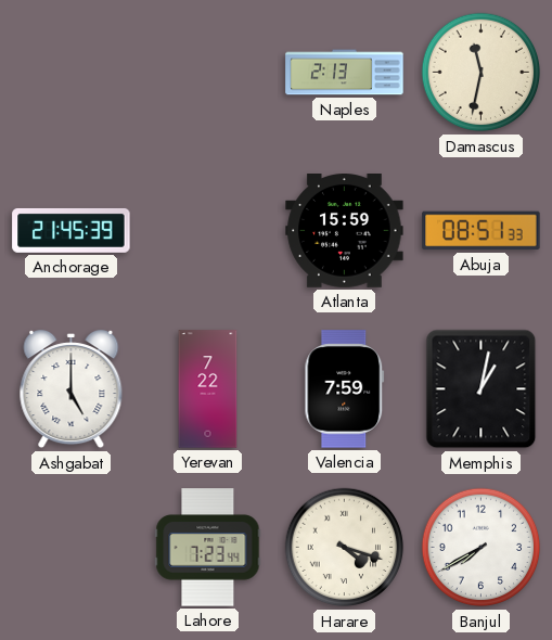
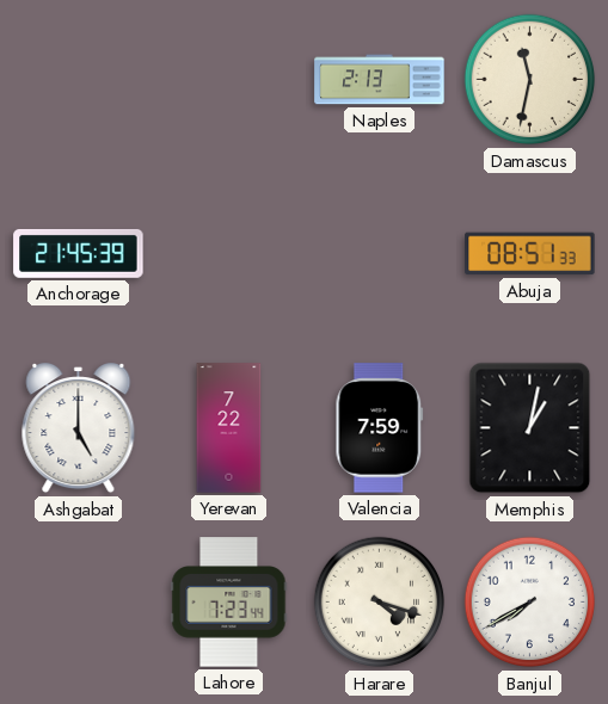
Atlanta: 15:59 -> none (345, 231)
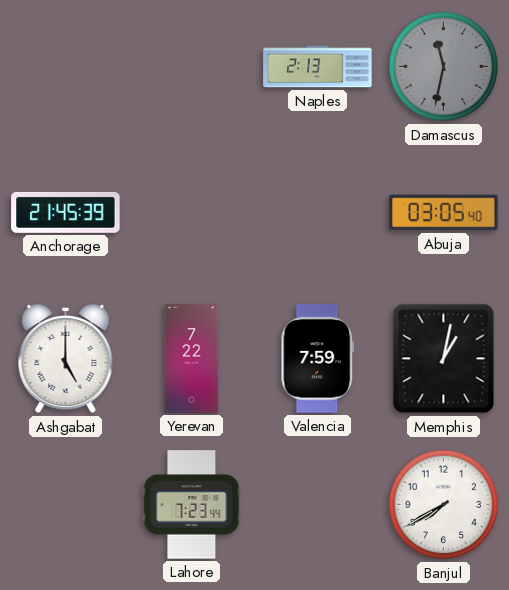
Damascus dial: cream -> grey (444, 67)
Abuja: 08:51 -> 03:05 (444, 213)
Harare: 4:18 -> none (380, 603)
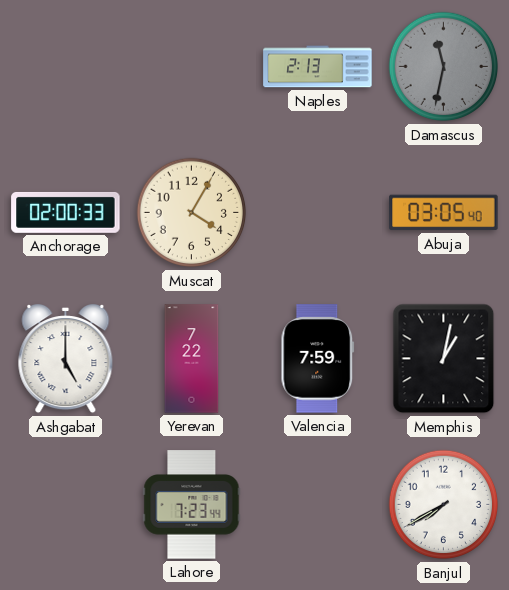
Anchorage: 21:45 -> 02:00 (66, 212)
Muscat: none -> 4:05 (192, 213)
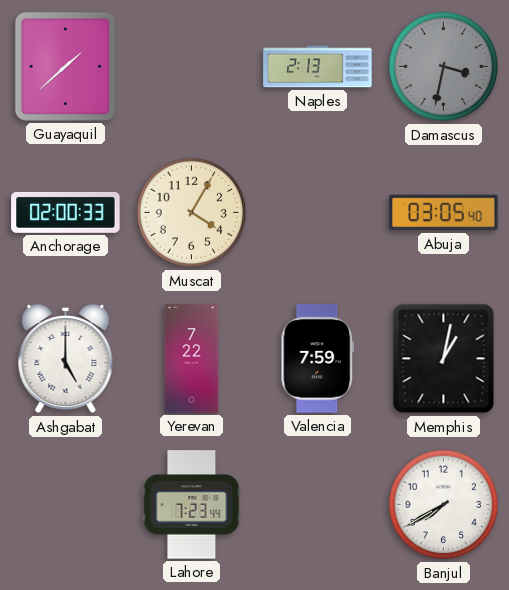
Guayaquil: none -> 1:38 (65, 66)
Damascus: 11:32 -> 3:32 (444, 67)
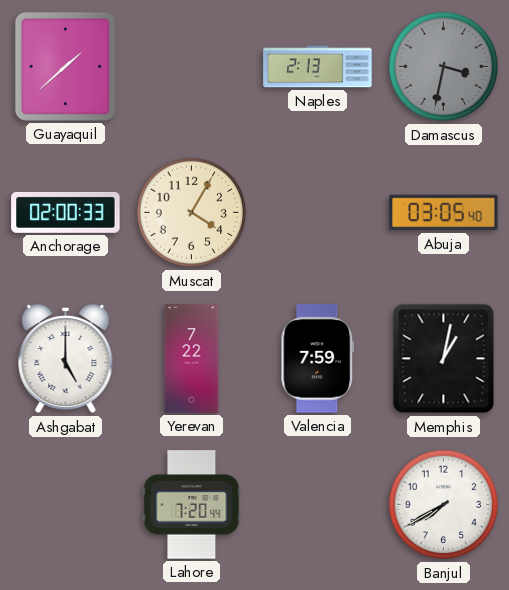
Lahore: 7:23 -> 7:20 (192, 505)
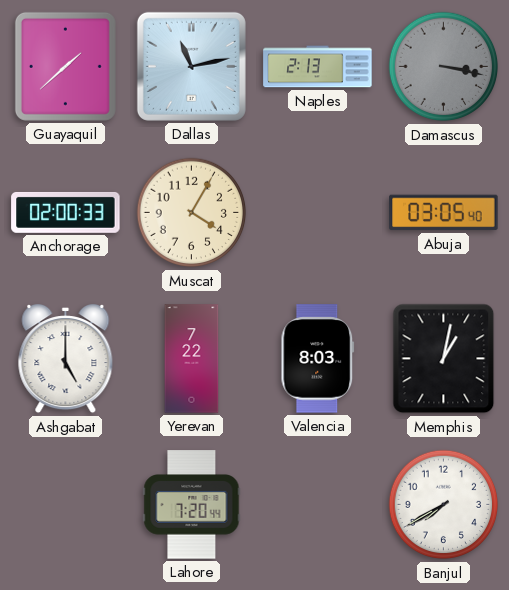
Dallas: none -> 11:13 (191, 66)
Damascus: 3:32 -> 3:17 (444, 67)
Valencia: 7:59 -> 8:03 (318, 359)
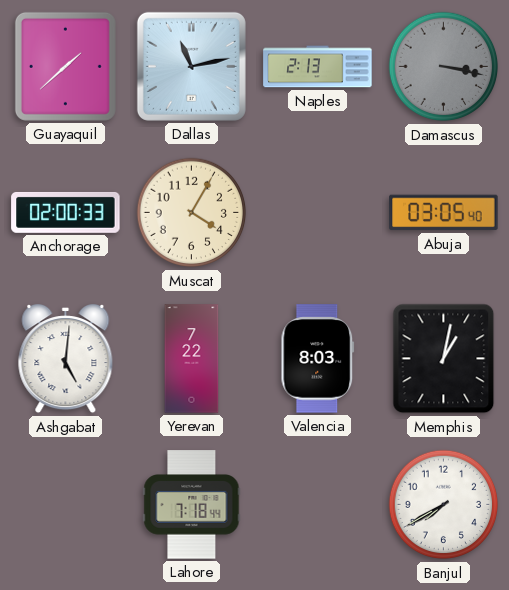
Ashgabat: 5:00 -> 5:01 (66, 360)
Lahore: 7:20 -> 7:18 (192, 505)
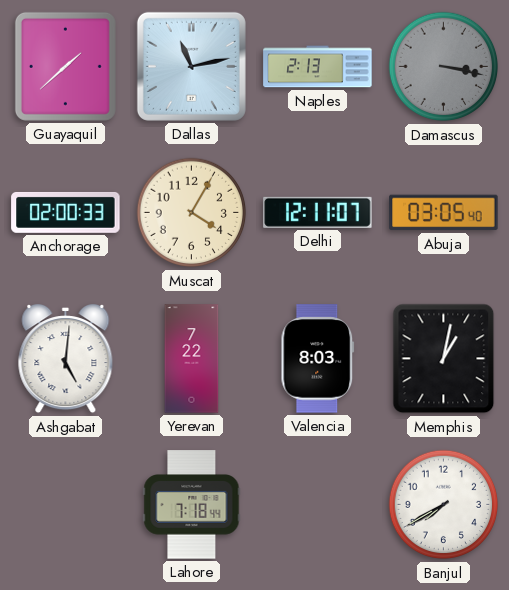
Delhi: none -> 12:11 (318, 212)
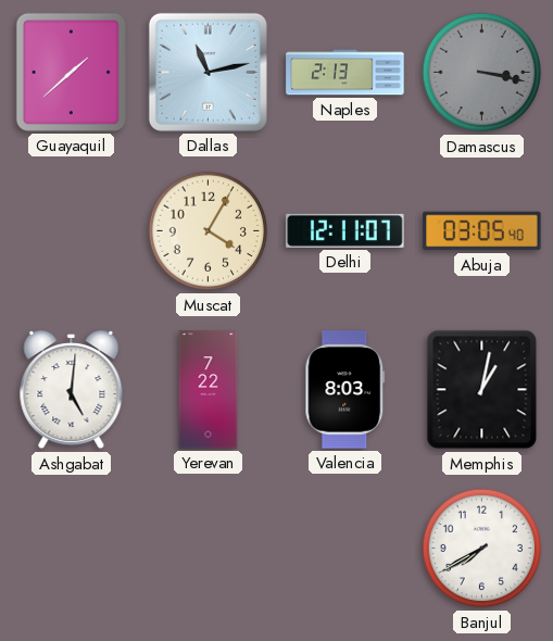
Anchorage: 02:00 -> none (66, 212)
Lahore: 7:18 -> none (192, 505)
